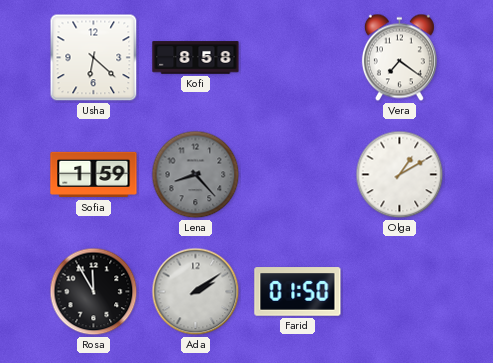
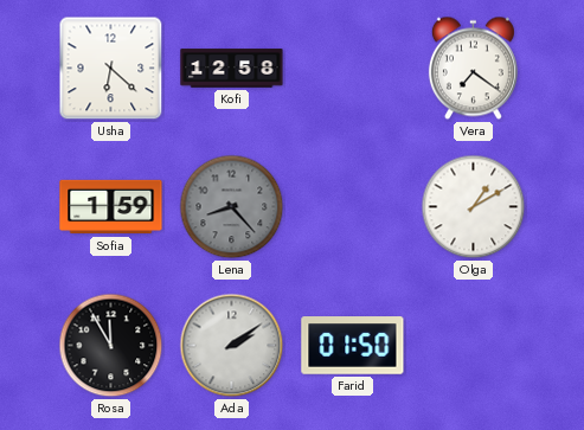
Kofi: 8:58 -> 12:58 (232, 69)
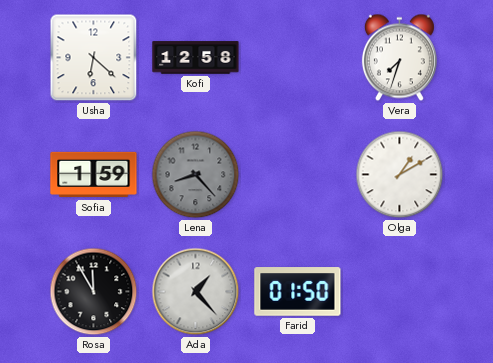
Vera: 7:21 -> 7:33 (399, 58)
Ada: 2:09 -> 1:23 (196, 292)
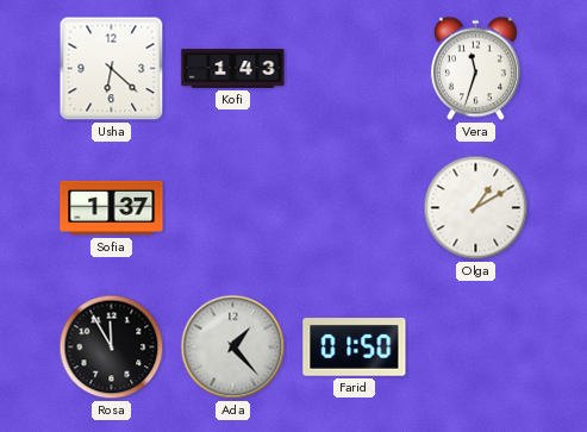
Kofi: 12:58 -> 1:43 (233, 69)
Vera: 7:33 -> 11:33 (475, 69)
Sofia: 1:59 -> 1:37 (112, 208)
Lena: 8:23 -> none (196, 175)
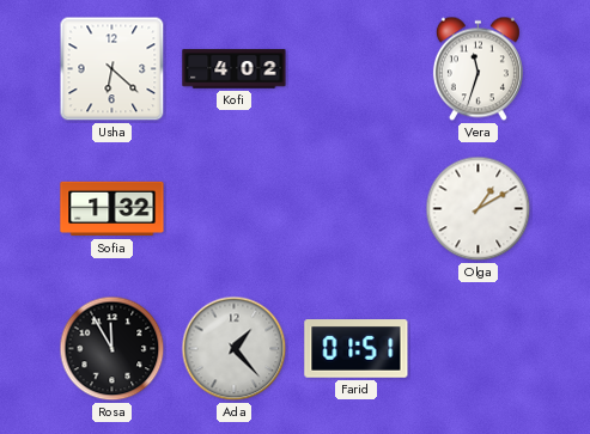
Kofi: 1:43 -> 4:02 (235, 69)
Sofia: 1:37 -> 1:32 (112, 209)
Farid: 01:50 -> 01:51 (357, 349)
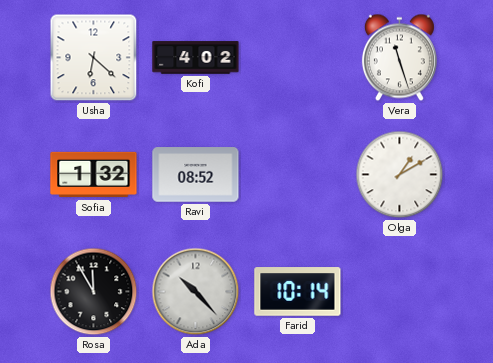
Vera: 11:33 -> 11:27 (399, 58)
Ravi: none -> 08:52 (196, 175)
Ada: 1:23 -> 10:23 (196, 292)
Farid: 01:51 -> 10:14 (298, 292)
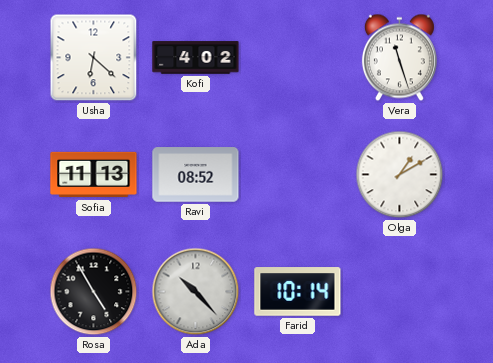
Sofia: 1:32 -> 11:13 (94, 175)
Rosa: 11:55 -> 4:55 (94, 292)
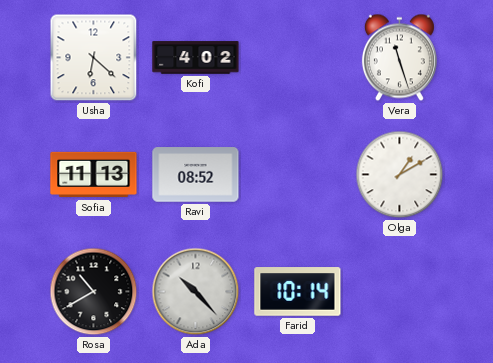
Rosa: 4:55 -> 10:40 (94, 292)
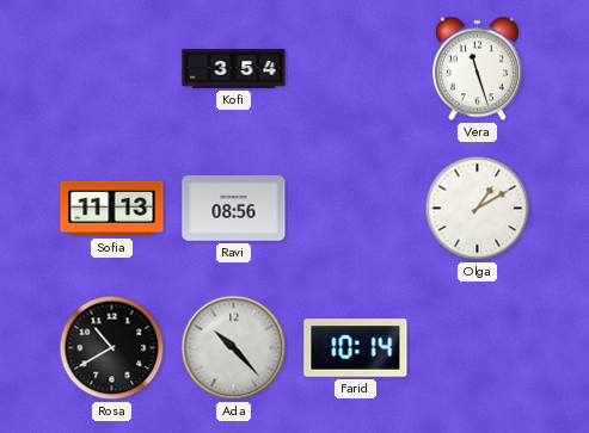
Usha: 6:22 -> none (94, 58)
Kofi: 4:02 -> 3:54 (234, 69)
Ravi: 08:52 -> 08:56 (234, 209)
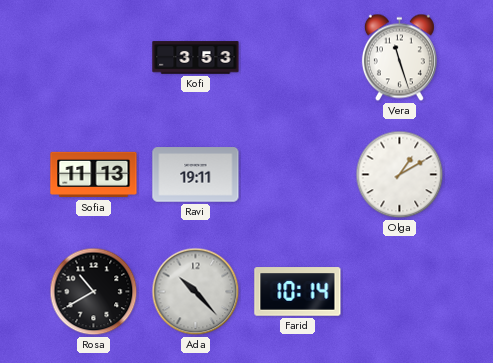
Kofi: 3:54 -> 3:53 (196, 58)
Ravi: 08:56 -> 19:11 (196, 175)
